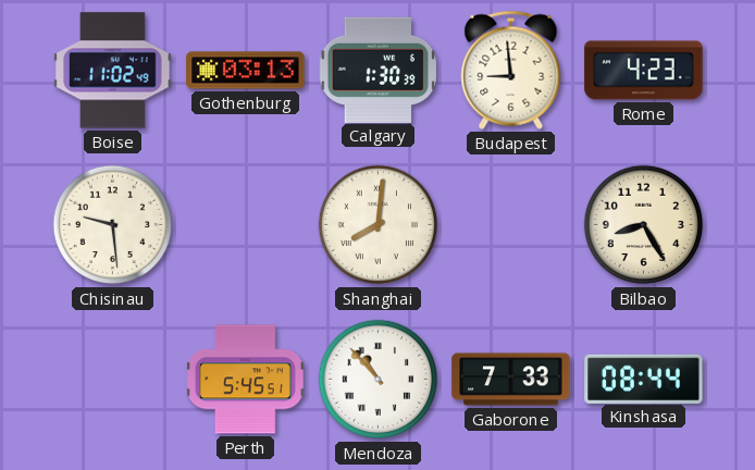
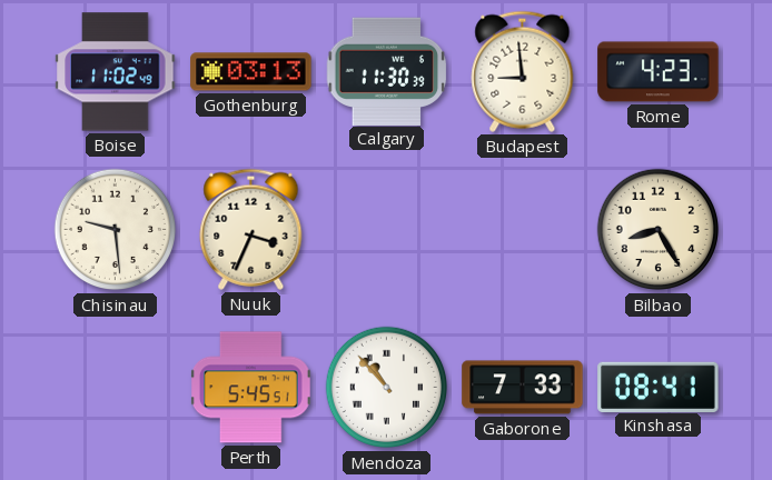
Calgary: 1:30 -> 11:30 (387, 71)
Nuuk: none -> 3:34 (251, 229)
Shanghai: 8:01 -> none (379, 225)
Kinshasa: 08:44 -> 08:41 (659, 387)
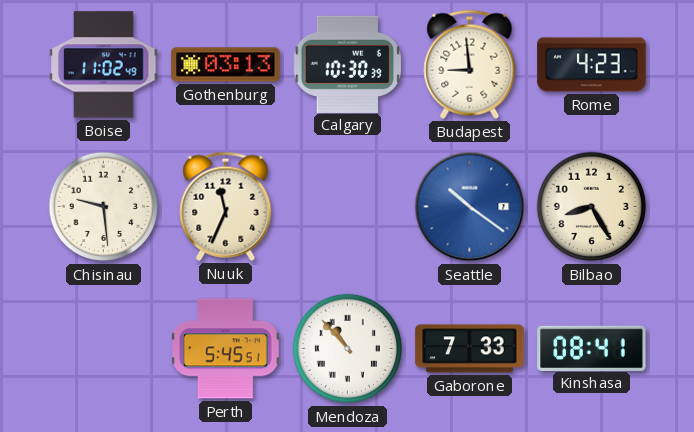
Calgary: 11:30 -> 10:30 (348, 64)
Nuuk: 3:34 -> 11:34 (226, 206)
Seattle: none -> 10:21 (470, 207)
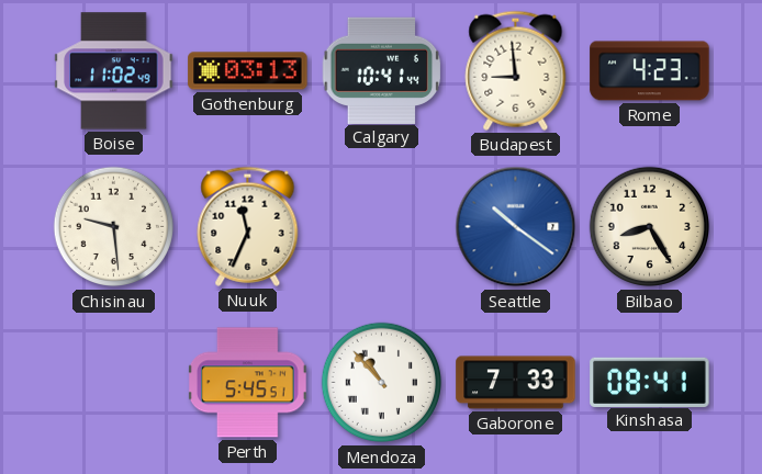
Calgary: 10:30 -> 10:41 (382, 70)
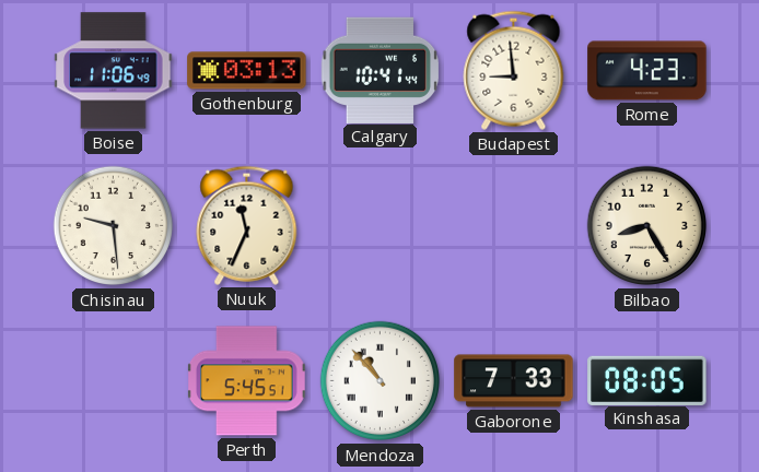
Boise: 11:02 -> 11:06 (114, 71)
Seattle: 10:21 -> none (516, 227)
Kinshasa: 08:41 -> 08:05 (647, 380)
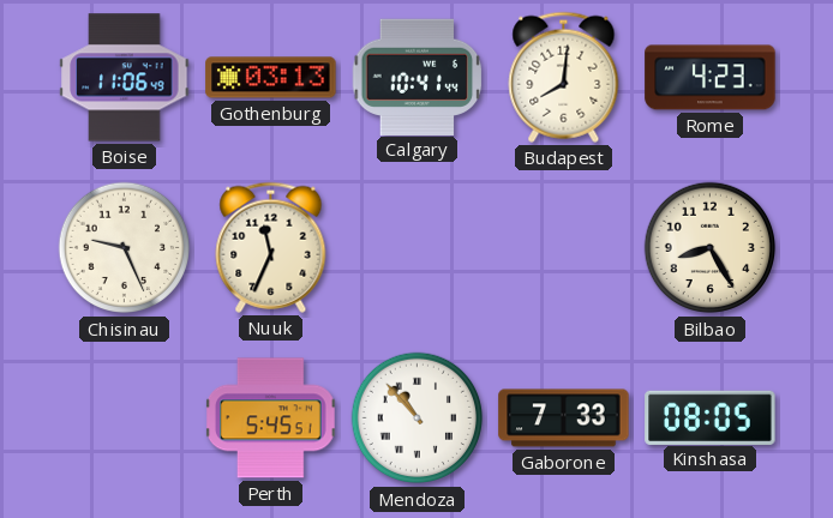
Budapest: 8:59 -> 8:01 (564, 77)
Chisinau: 9:29 -> 9:26 (125, 248)
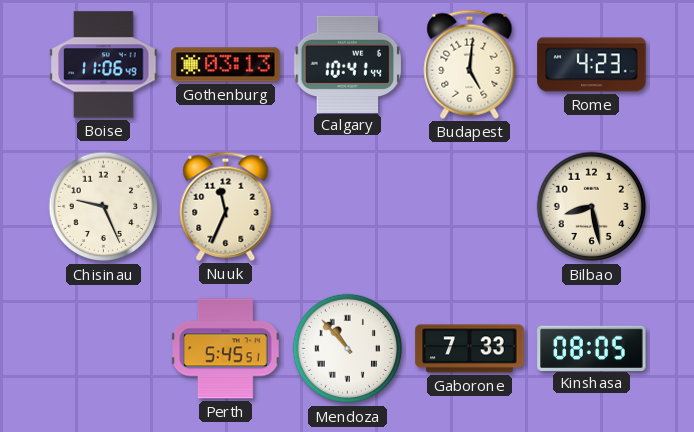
Budapest: 8:01 -> 5:01 (470, 64)
Bilbao: 8:25 -> 8:28 (592, 207)
